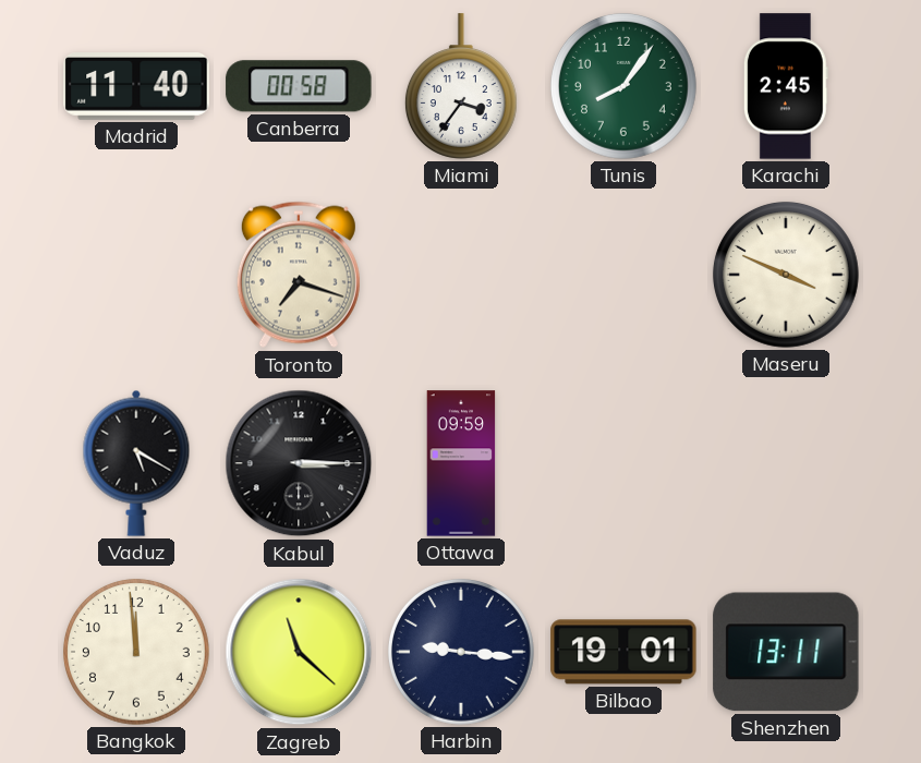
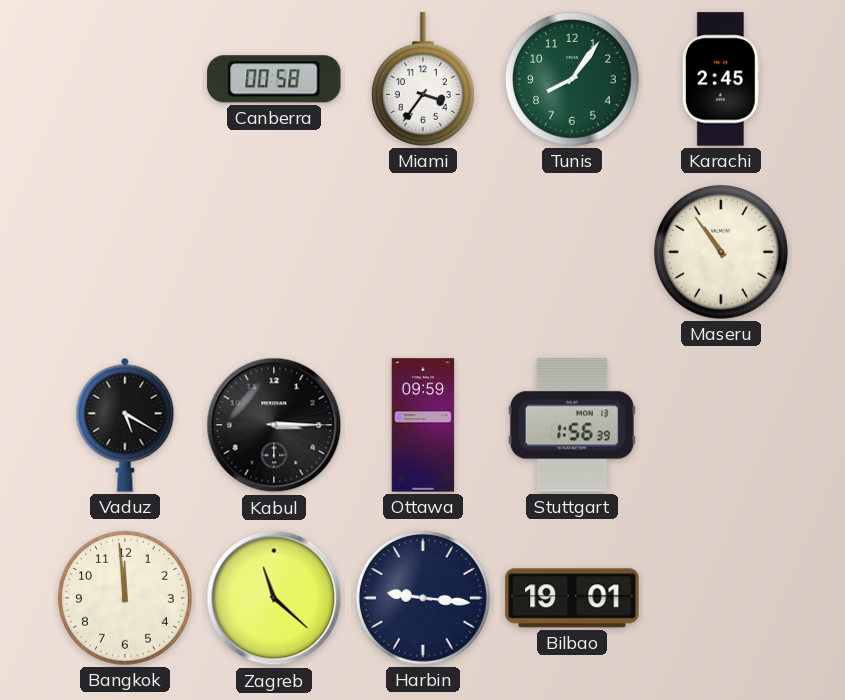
Madrid: 11:40 -> none (136, 87)
Toronto: 7:18 -> none (299, 275)
Maseru: 3:49 -> 10:54 (721, 252)
Stuttgart: none -> 1:56 (572, 425)
Shenzhen: 13:11 -> none (786, 652)
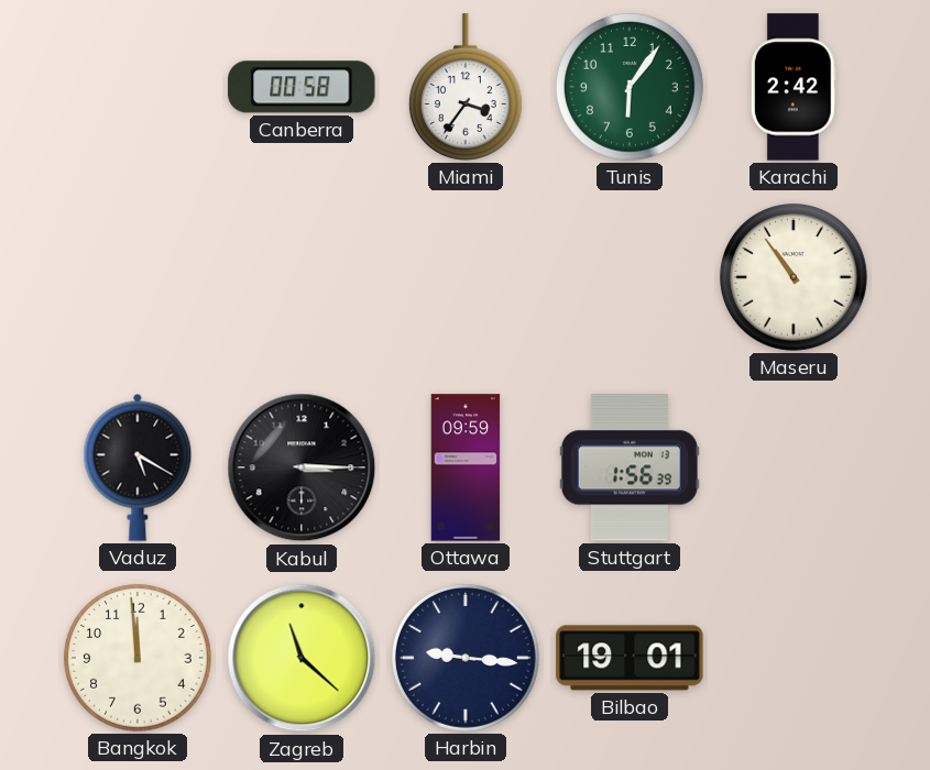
Tunis: 8:06 -> 6:06 (630, 87)
Karachi: 2:45 -> 2:42 (794, 87)
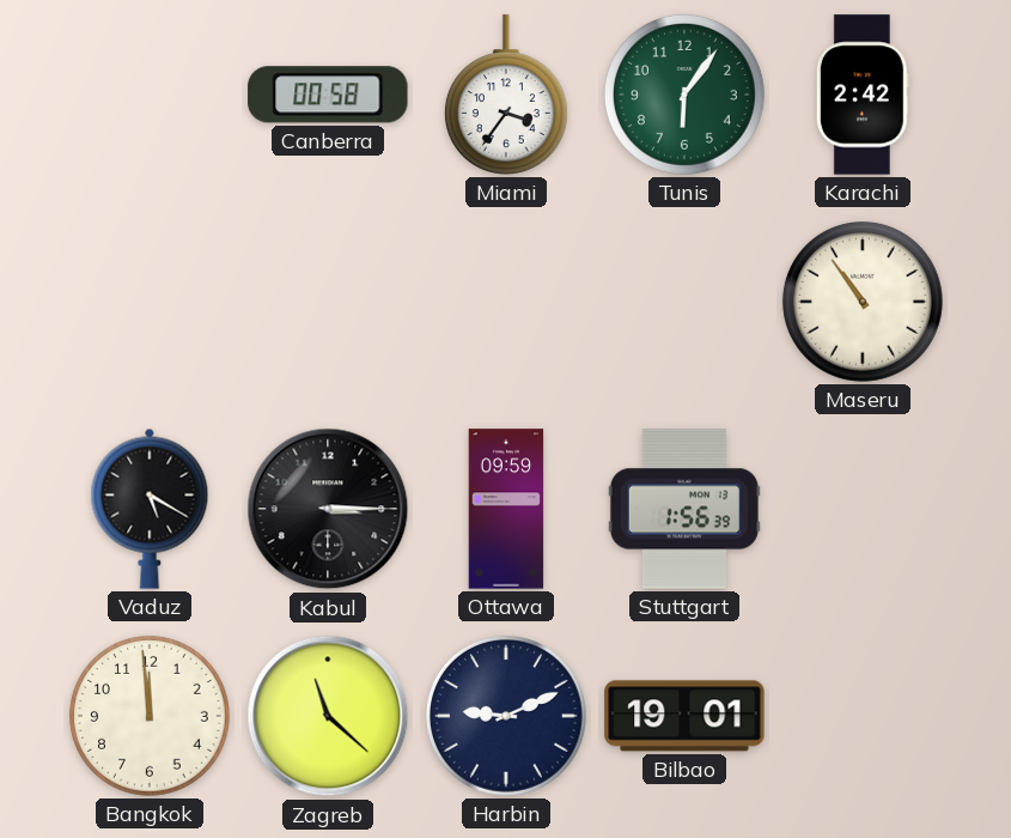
Harbin: 9:16 -> 9:11 (506, 716)
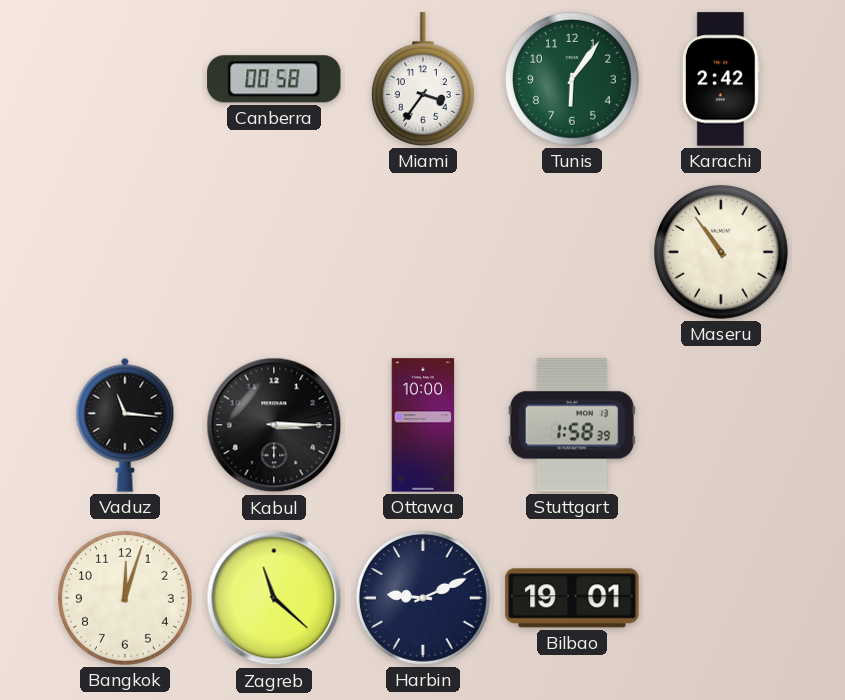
Vaduz: 5:20 -> 11:16 (125, 425)
Ottawa: 09:59 -> 10:00 (423, 425)
Stuttgart: 1:56 -> 1:58 (572, 425)
Bangkok: 11:59 -> 12:03 (125, 598)
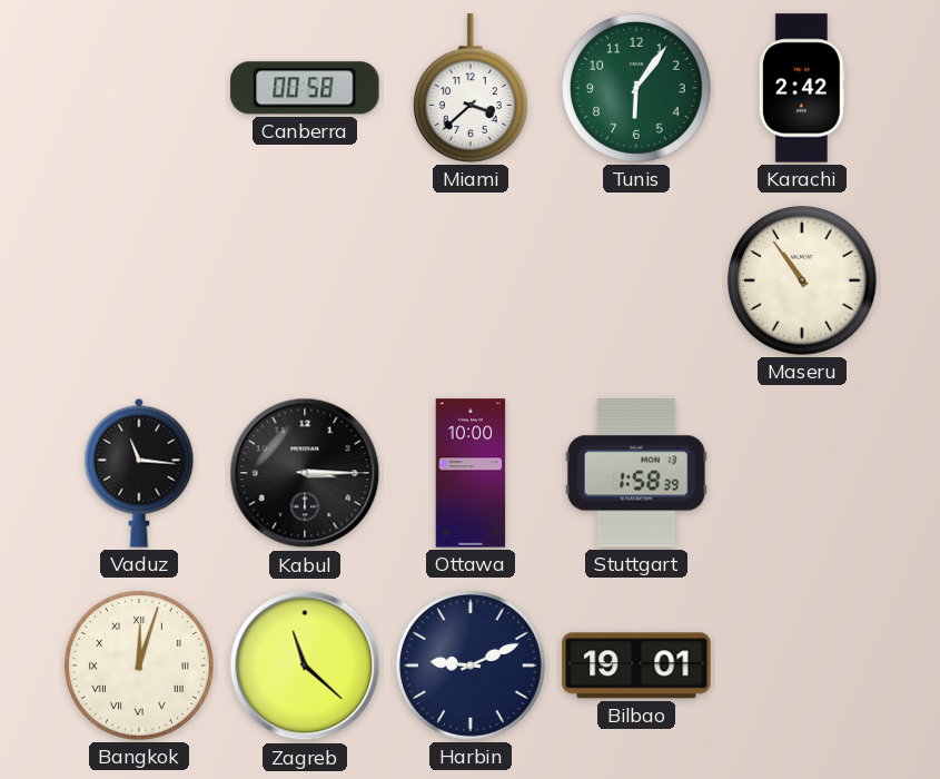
Miami: 3:36 -> 3:38 (471, 88)
Bangkok numerals: Arabic -> Roman (139, 665)
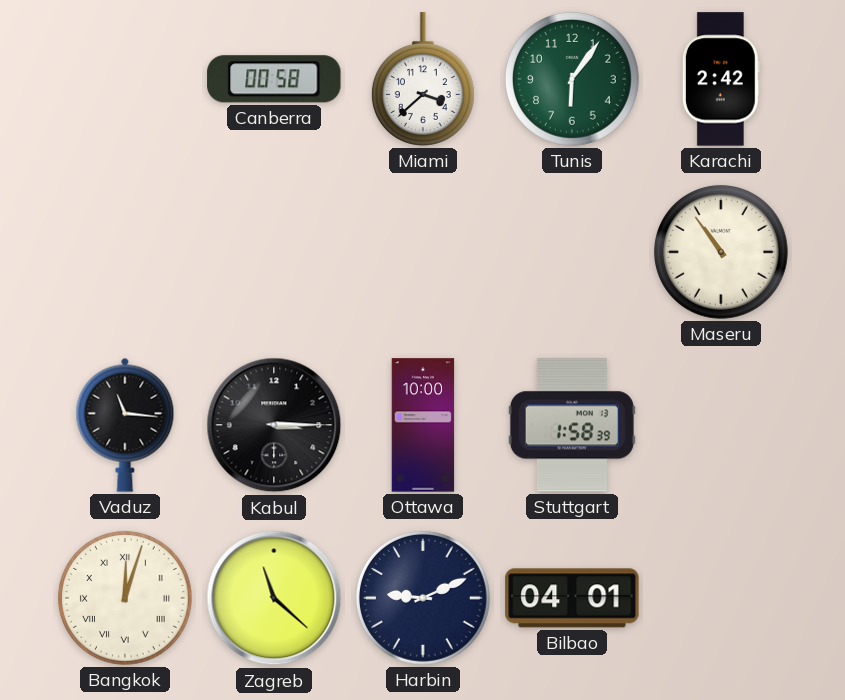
Bilbao: 19:01 -> 04:01 (572, 598)
